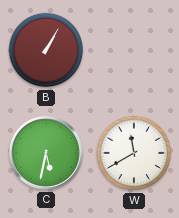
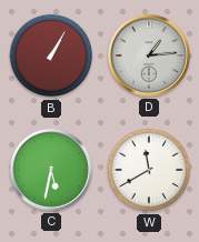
D: none -> 1:14 (149, 56)
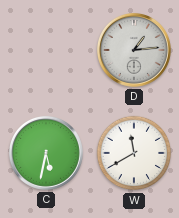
B: 1:05 -> none (51, 56)
